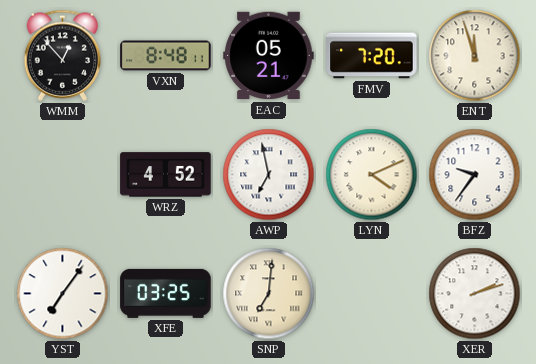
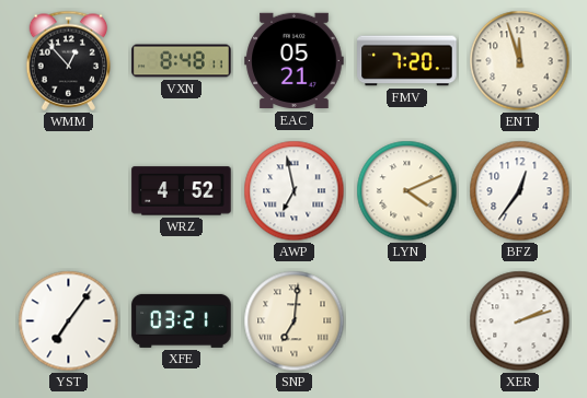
BFZ: 9:36 -> 12:36 (520, 191)
XFE: 03:25 -> 03:21 (182, 320)
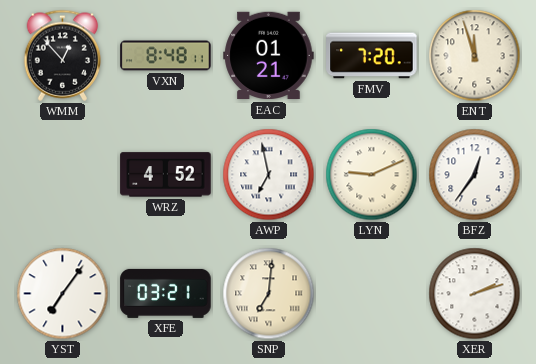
EAC: 05:21 -> 01:21 (269, 56)
LYN: 4:11 -> 9:11 (372, 175)
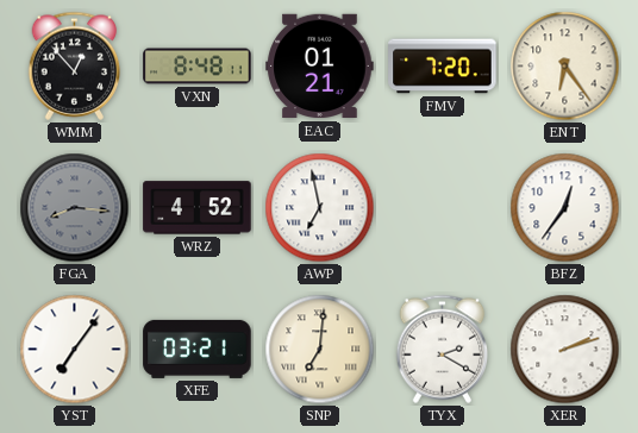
ENT: 11:57 -> 6:24 (565, 67)
FGA: none -> 8:16 (75, 208)
LYN: 9:11 -> none (372, 175)
TYX: none -> 2:20 (443, 349)
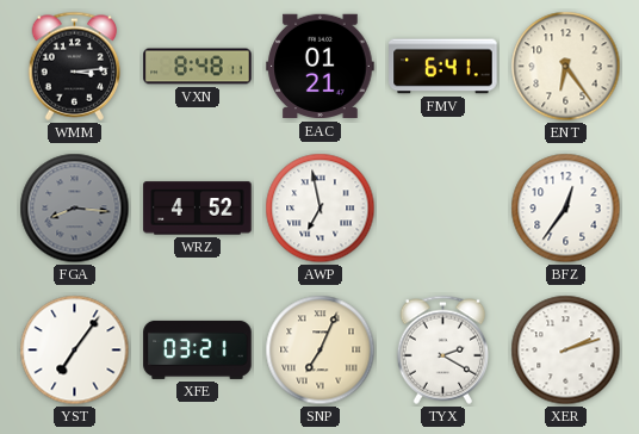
WMM: 12:53 -> 3:14 (75, 66)
FMV: 7:20 -> 6:41 (443, 67)
SNP: 7:01 -> 7:04 (321, 351)
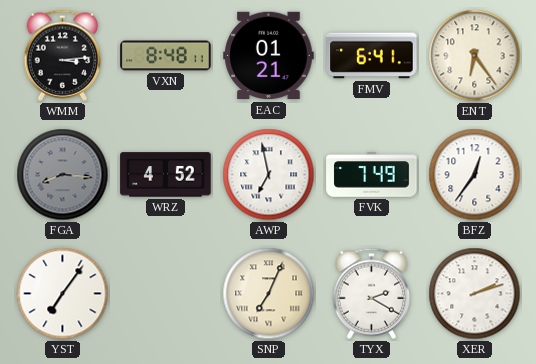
FVK: none -> 7:49 (372, 175)
XFE: 03:21 -> none (198, 349)
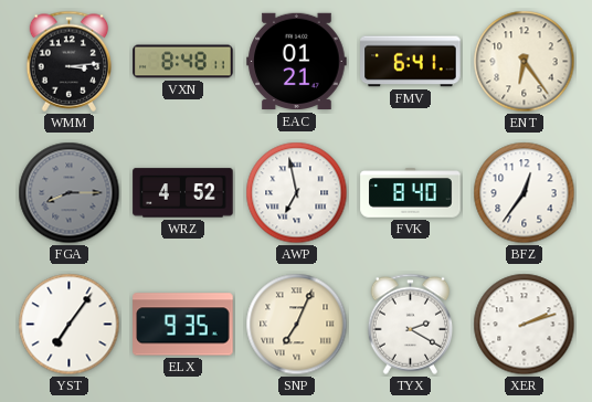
FGA: 8:16 -> 8:15 (70, 193)
FVK: 7:49 -> 8:40 (411, 193)
ELX: none -> 9:35 (183, 325)
